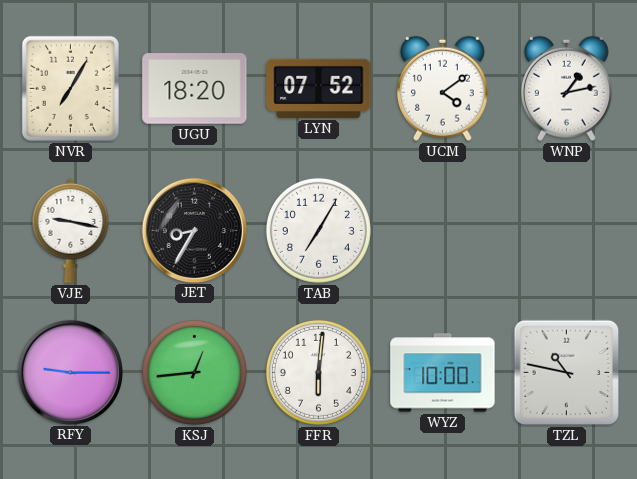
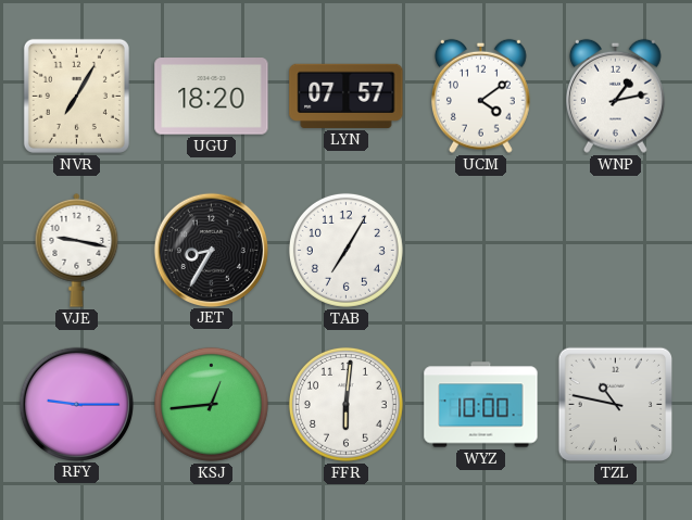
LYN: 07:52 -> 07:57 (347, 96)
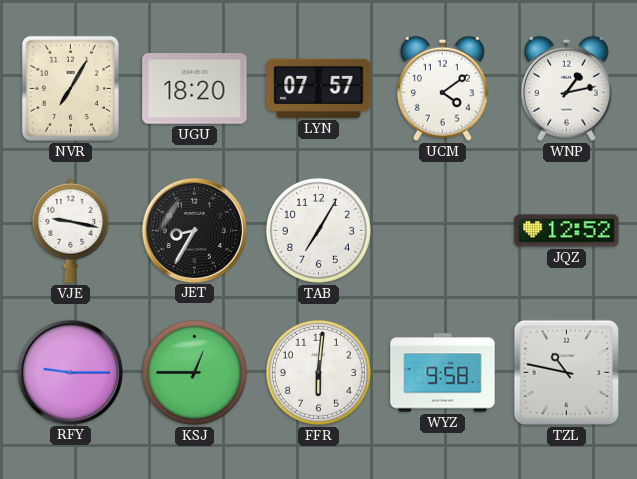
JQZ: none -> 12:52 (567, 231)
KSJ: 12:44 -> 12:45 (194, 372)
WYZ: 10:00 -> 9:58 (443, 373)
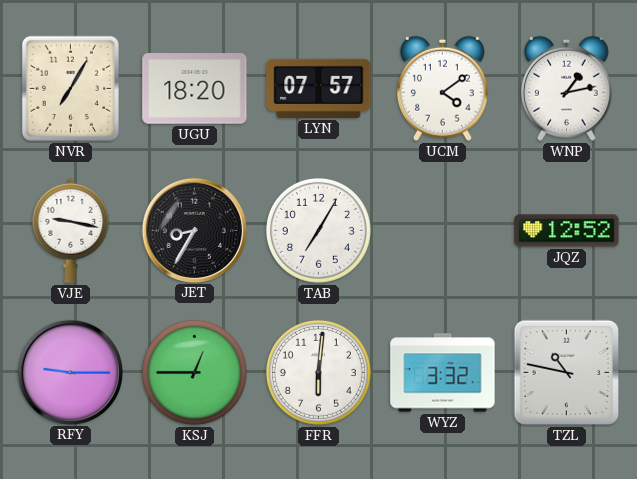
WYZ: 9:58 -> 3:32 (443, 373)
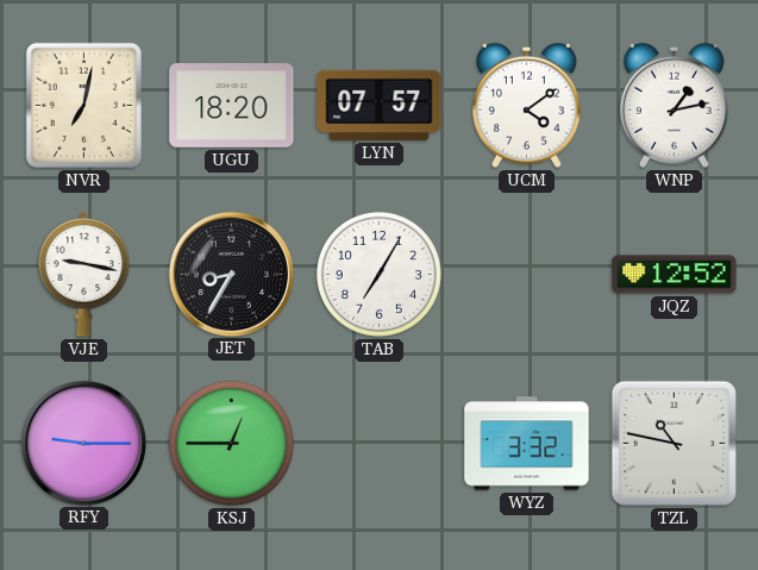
NVR: 7:05 -> 7:02 (83, 105)
FFR: 6:01 -> none (318, 372)
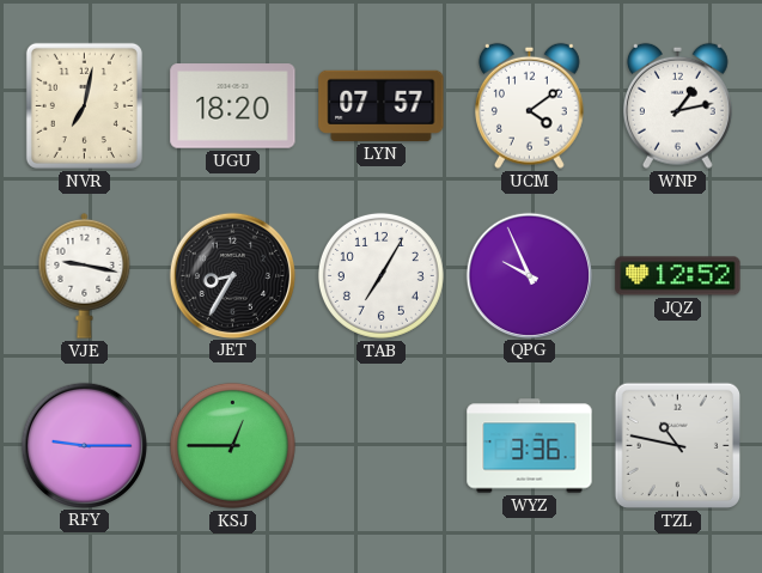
QPG: none -> 9:56 (529, 275)
WYZ: 3:32 -> 3:36 (530, 446)
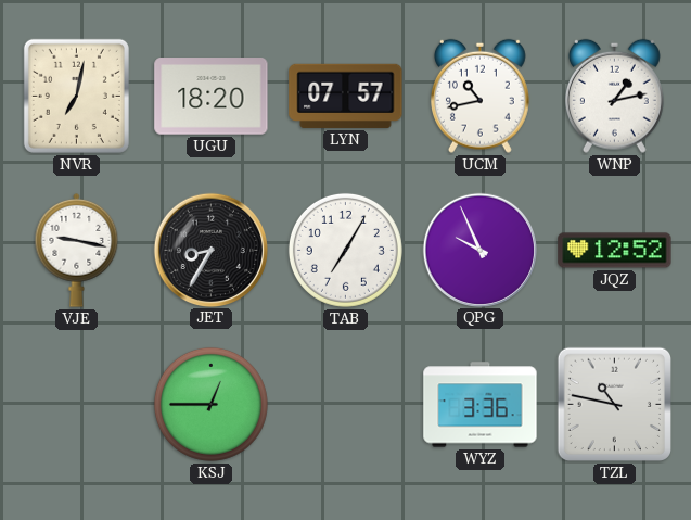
UCM: 4:09 -> 10:43 (479, 96)
RFY: 9:15 -> none (84, 445)
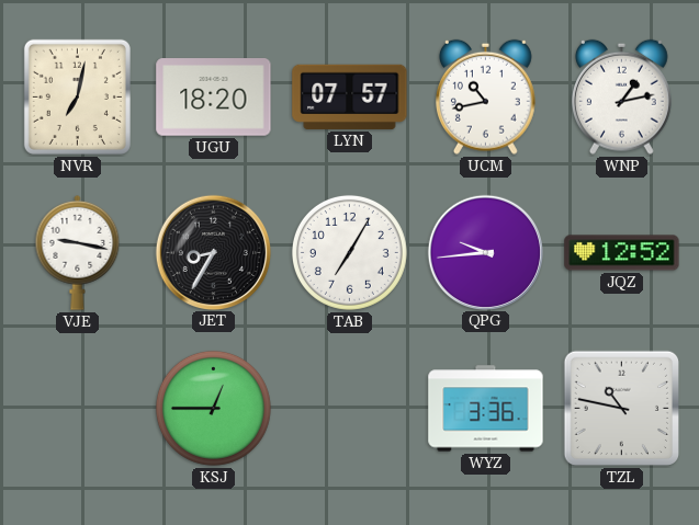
QPG: 9:56 -> 9:44 (485, 252)
